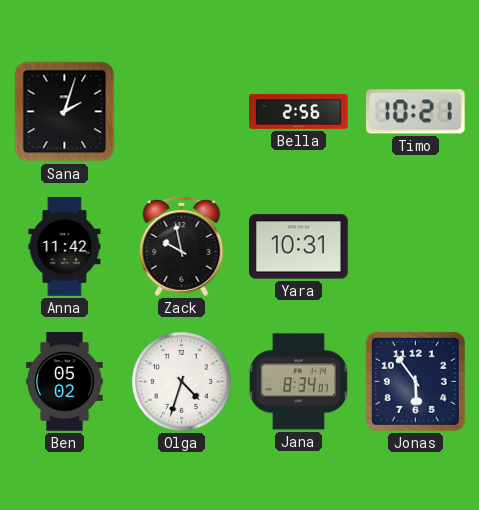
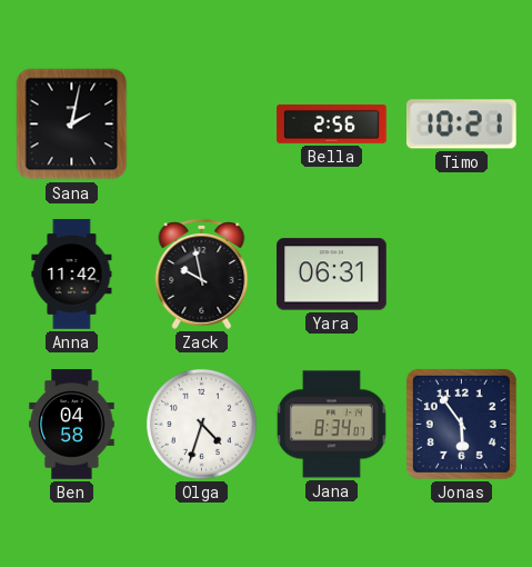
Sana: 2:03 -> 2:02 (72, 125)
Yara: 10:31 -> 06:31 (332, 275)
Ben: 05:02 -> 04:58 (72, 425)
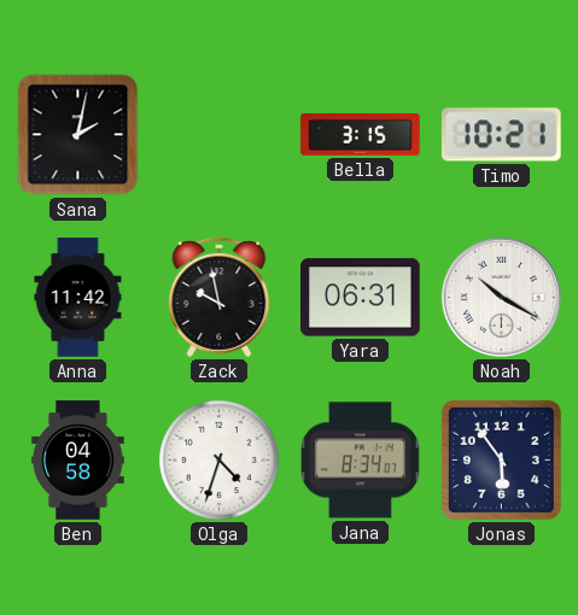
Bella: 2:56 -> 3:15 (361, 134)
Noah: none -> 10:20 (501, 297)
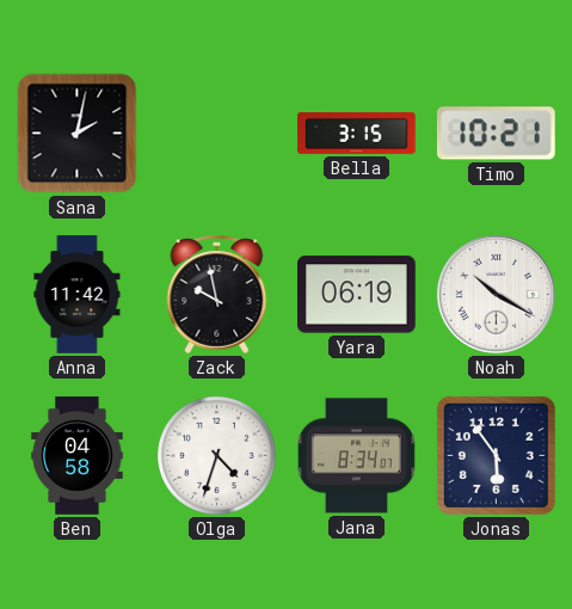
Yara: 06:31 -> 06:19 (357, 295)
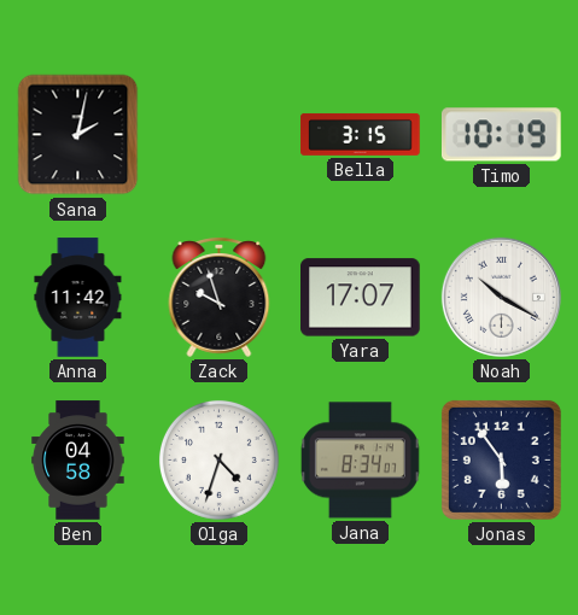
Timo: 10:21 -> 10:19 (502, 135)
Zack: 9:58 -> 9:57 (220, 297)
Yara: 06:19 -> 17:07 (361, 298)
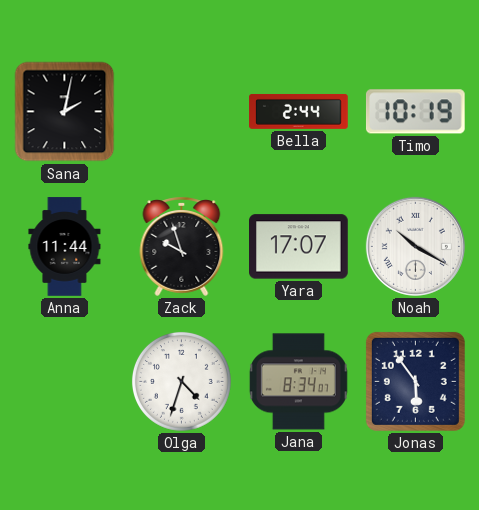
Bella: 3:15 -> 2:44 (299, 111)
Anna: 11:42 -> 11:44 (65, 247)
Ben: 04:58 -> none (78, 461)
